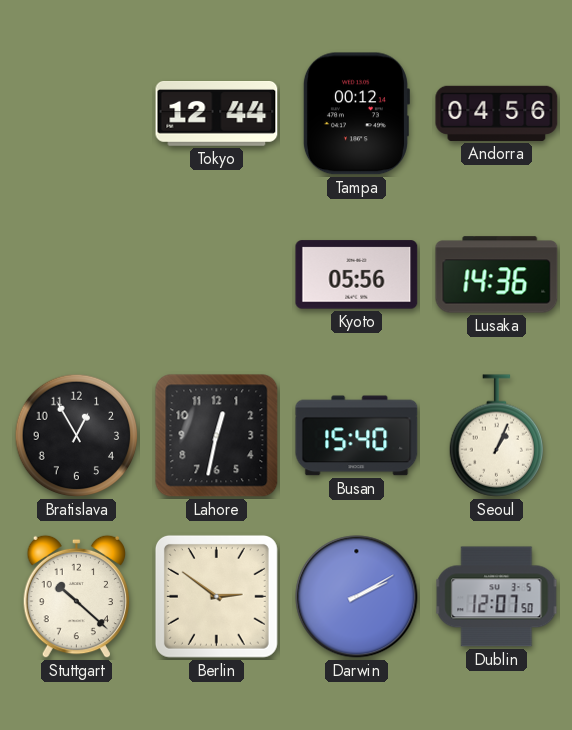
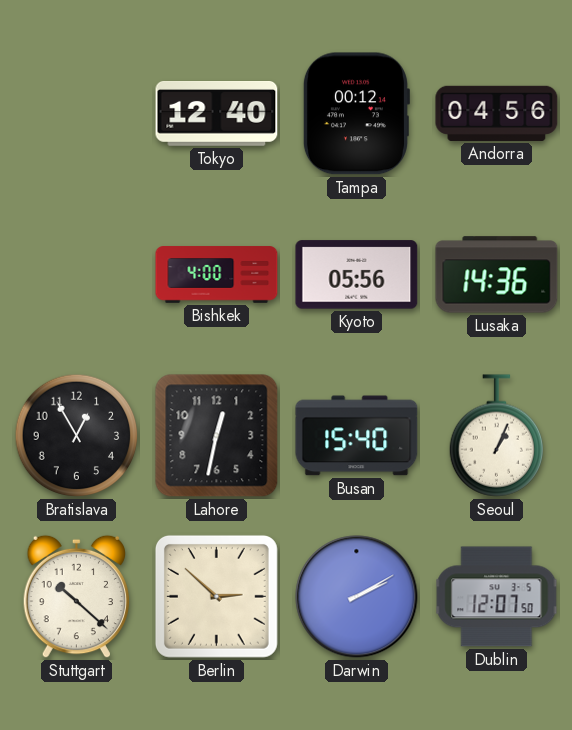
Tokyo: 12:44 -> 12:40 (217, 114)
Bishkek: none -> 4:00 (217, 275)
Berlin: 2:51 -> 2:52 (216, 596)
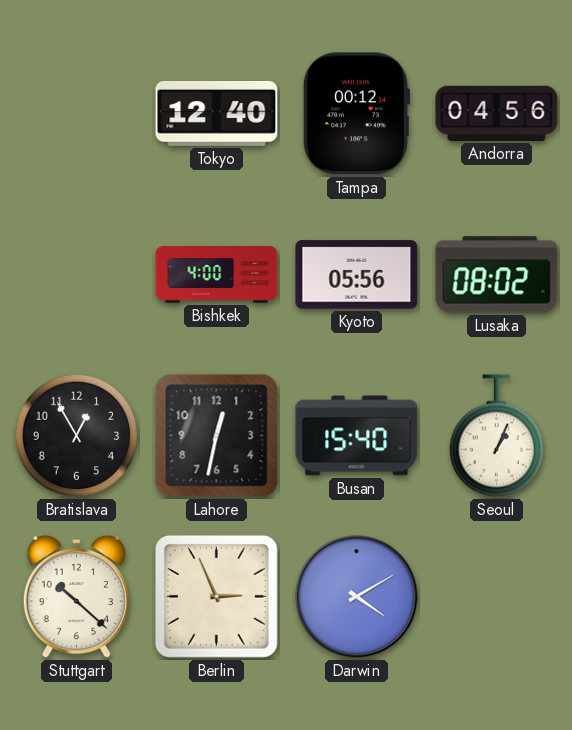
Lusaka: 14:36 -> 08:02 (497, 275)
Berlin: 2:52 -> 2:56 (216, 596)
Darwin: 2:10 -> 4:10 (357, 597)
Dublin: 12:07 -> none (497, 597)
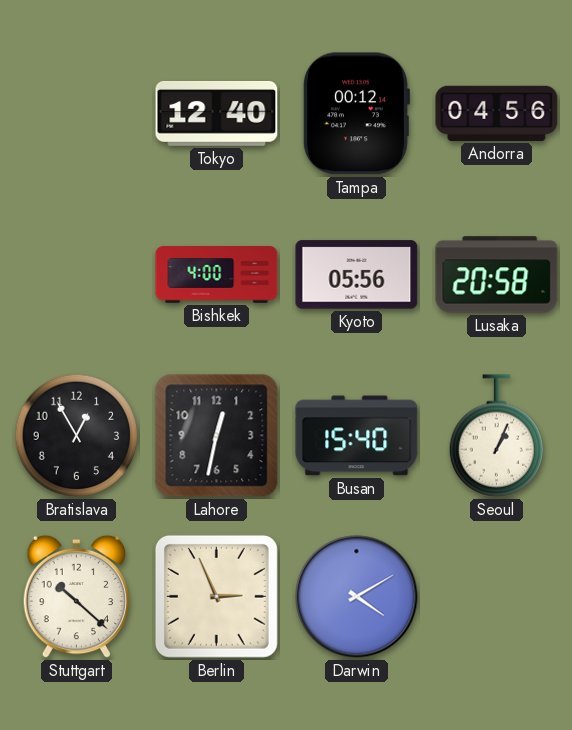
Lusaka: 08:02 -> 20:58 (497, 275)
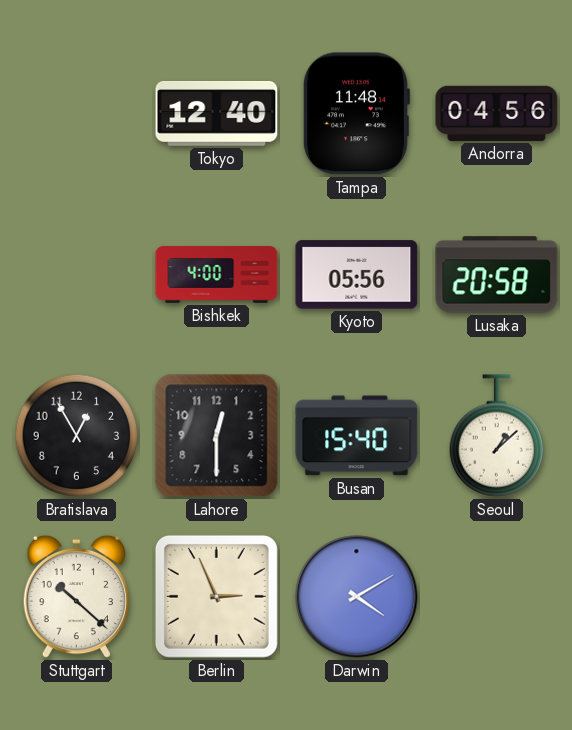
Tampa: 00:12 -> 11:48 (356, 114)
Lahore: 12:32 -> 12:30 (217, 436)
Seoul: 1:04 -> 1:08 (496, 436)
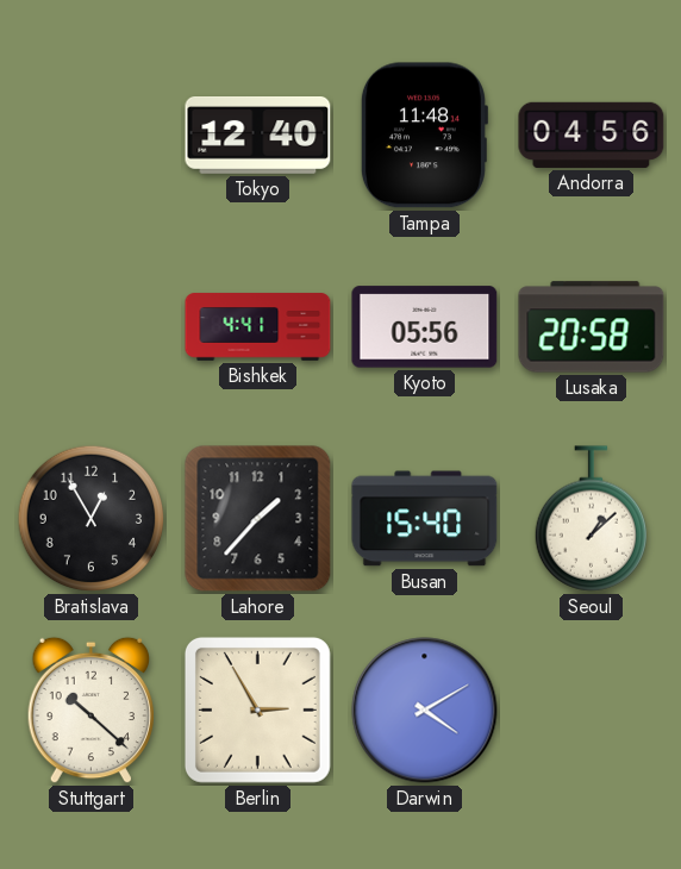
Bishkek: 4:00 -> 4:41 (258, 327)
Lahore: 12:30 -> 1:37 (258, 519)
Berlin: 2:56 -> 2:55 (257, 709)
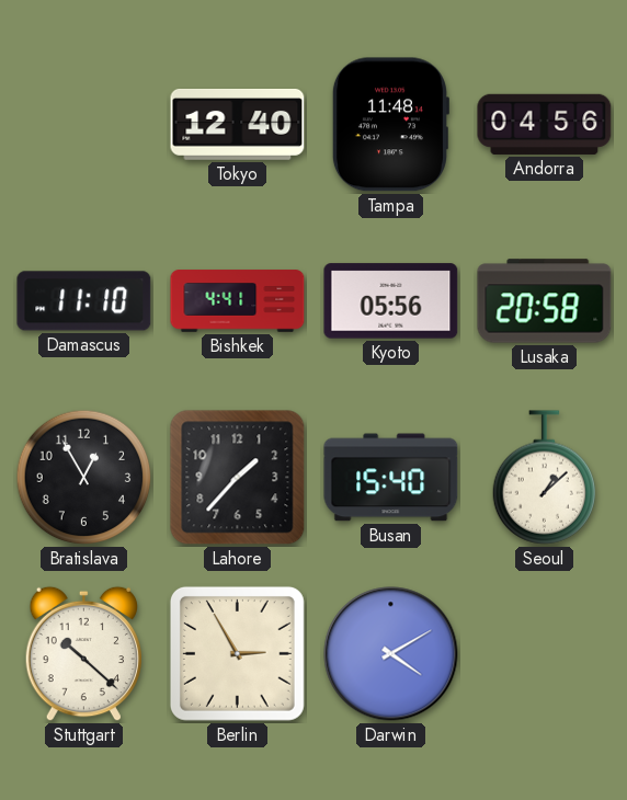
Damascus: none -> 11:10 (84, 301)
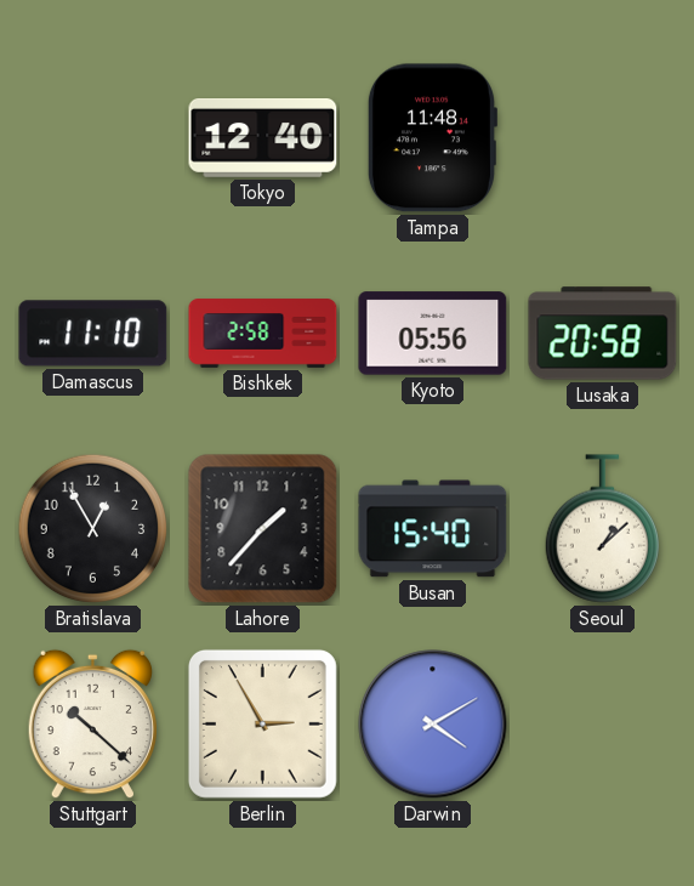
Andorra: 04:56 -> none (545, 124)
Bishkek: 4:41 -> 2:58 (263, 334)
